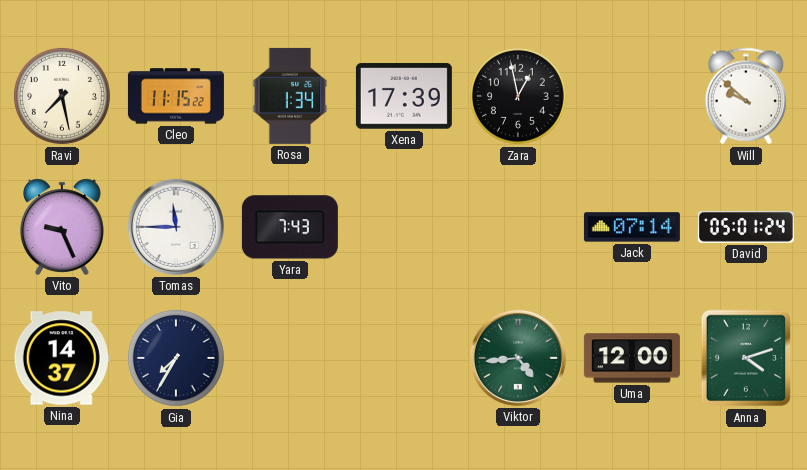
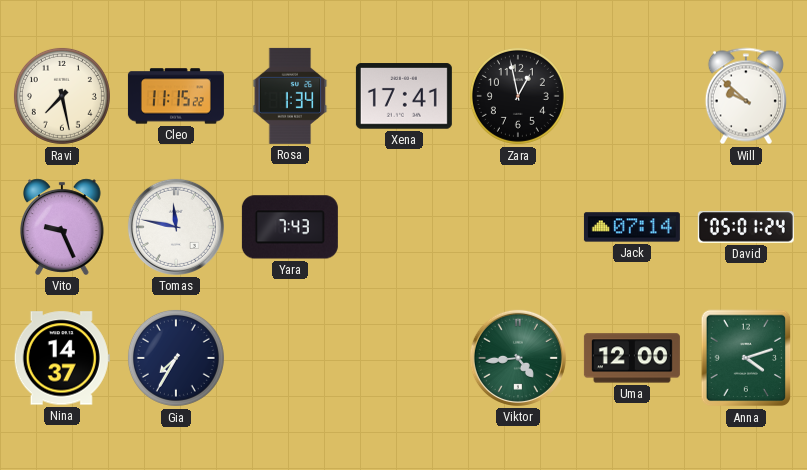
Xena: 17:39 -> 17:41 (404, 96)
Tomas: 11:45 -> 11:47 (176, 227)
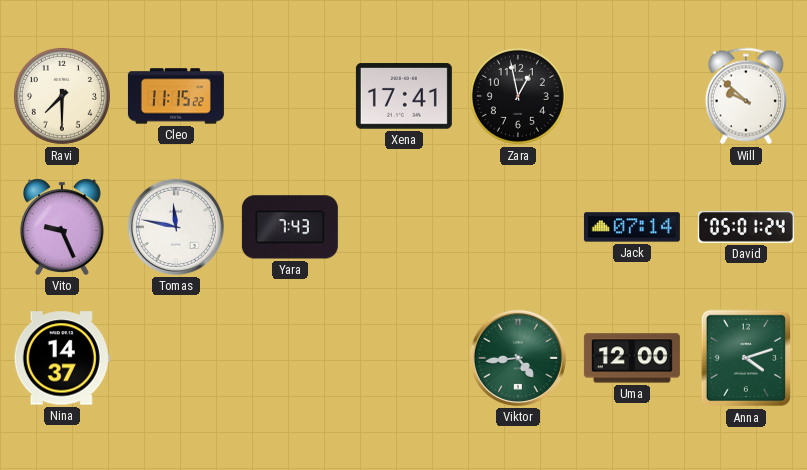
Ravi: 7:28 -> 7:30 (62, 96)
Rosa: 1:34 -> none (290, 96)
Gia: 7:35 -> none (176, 358)
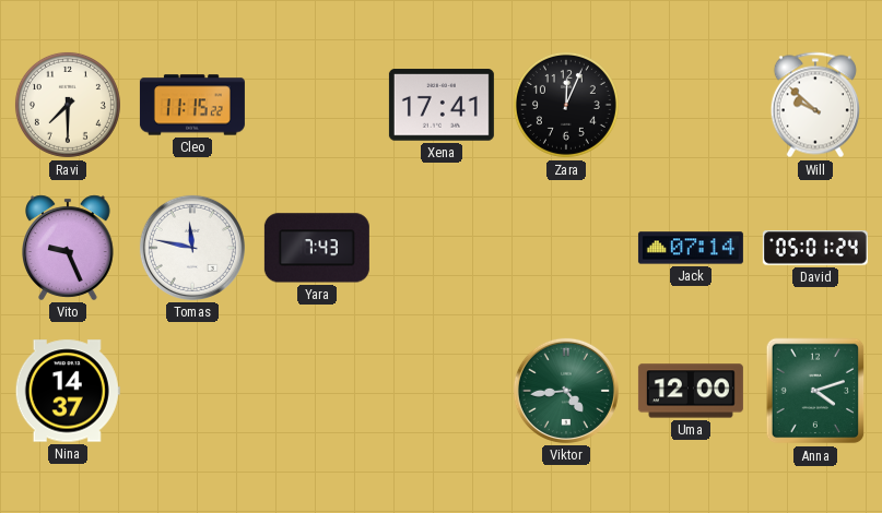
Zara: 12:58 -> 12:04 (566, 105)
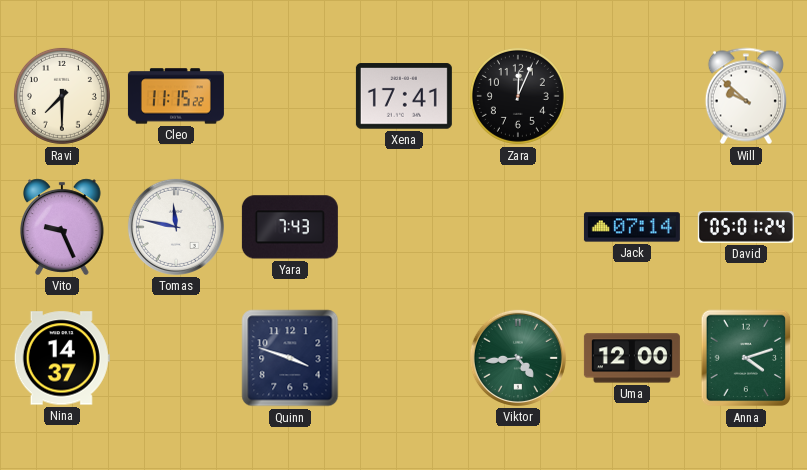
Quinn: none -> 3:48 (290, 358)
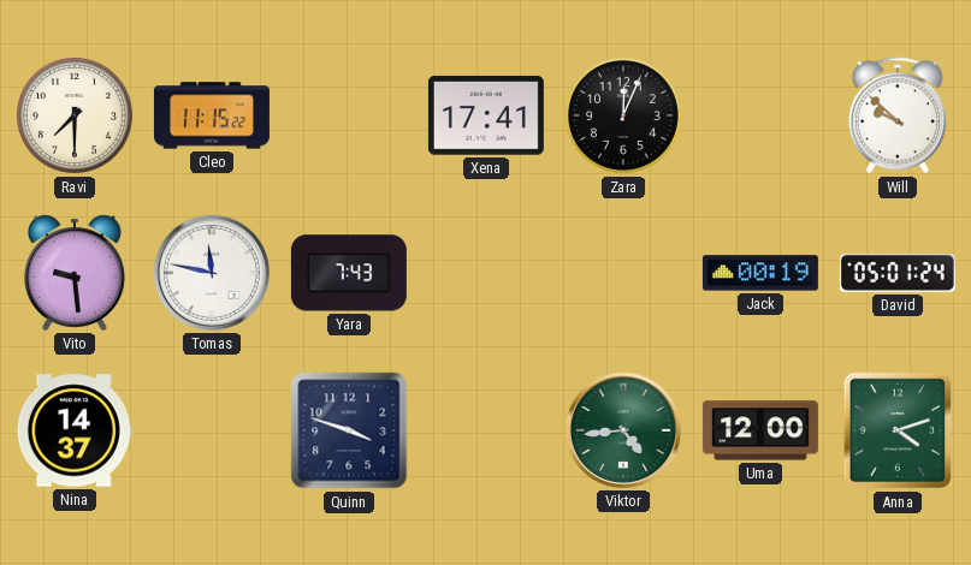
Vito: 9:26 -> 9:29 (76, 273)
Jack: 07:14 -> 00:19 (760, 273)
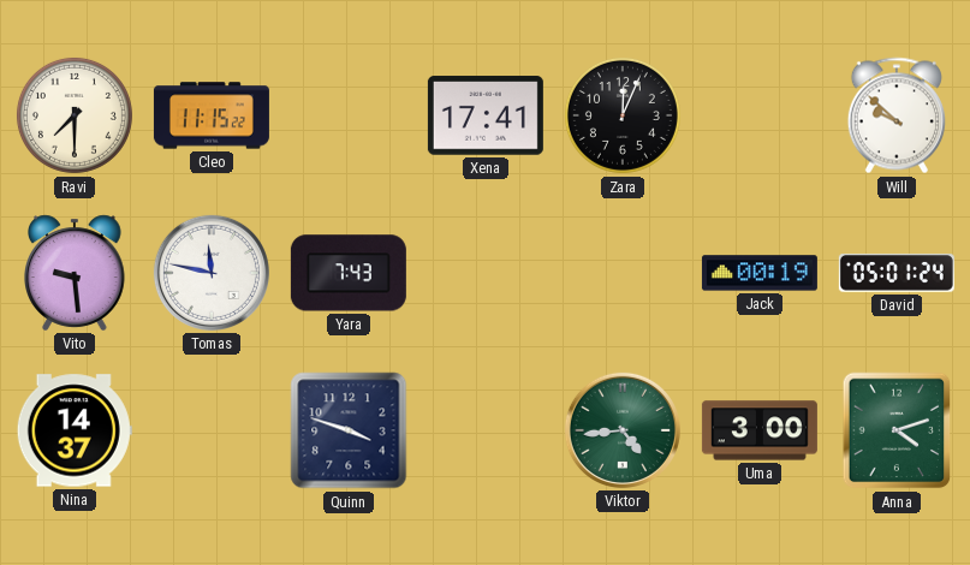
Uma: 12:00 -> 3:00 (760, 430)
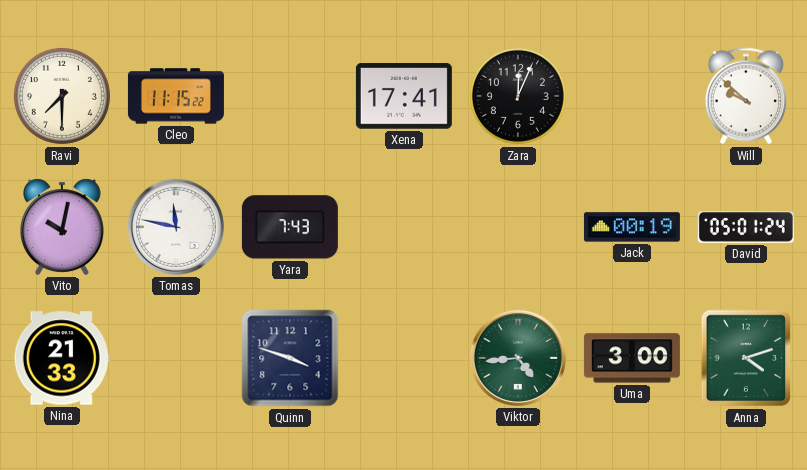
Vito: 9:29 -> 10:02 (63, 227)
Nina: 14:37 -> 21:33 (62, 358)
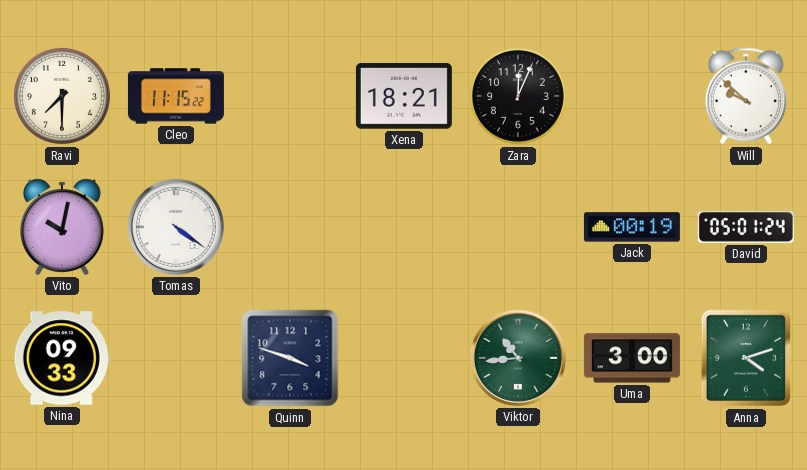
Xena: 17:41 -> 18:21 (404, 96)
Tomas: 11:47 -> 4:21 (176, 227)
Yara: 7:43 -> none (290, 227)
Nina: 21:33 -> 09:33 (62, 358)
Viktor: 4:44 -> 10:44 (518, 358)
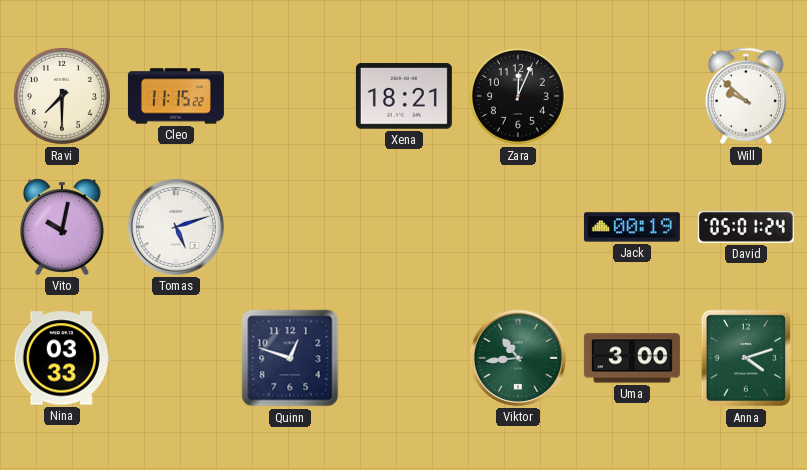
Tomas: 4:21 -> 5:12 (176, 227)
Nina: 09:33 -> 03:33 (62, 358)
Quinn: 3:48 -> 12:48 (290, 358)
